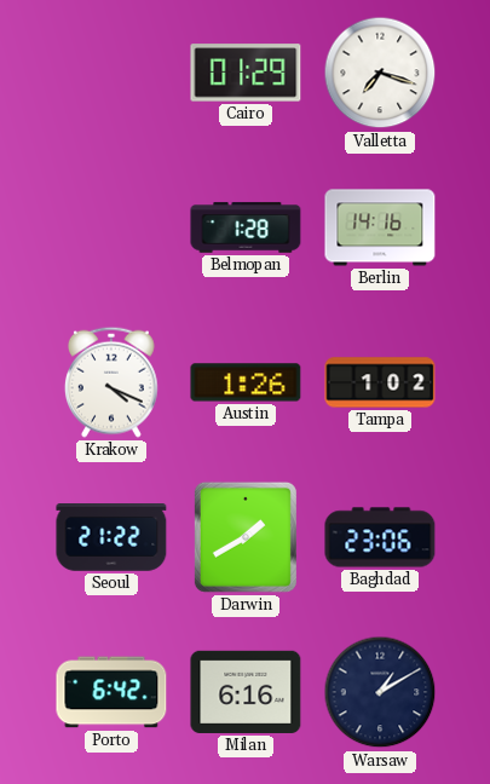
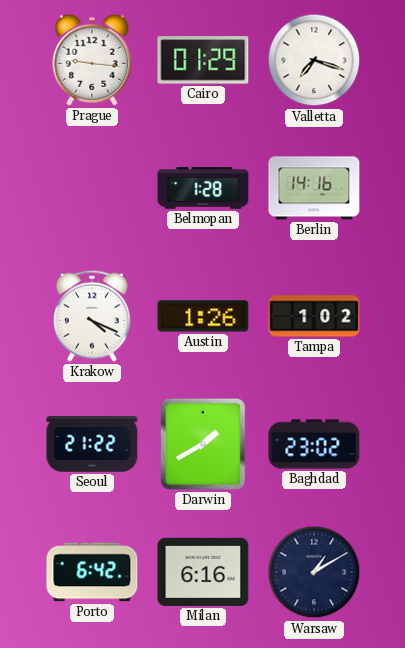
Prague: none -> 9:16 (92, 60)
Baghdad: 23:06 -> 23:02 (314, 444)
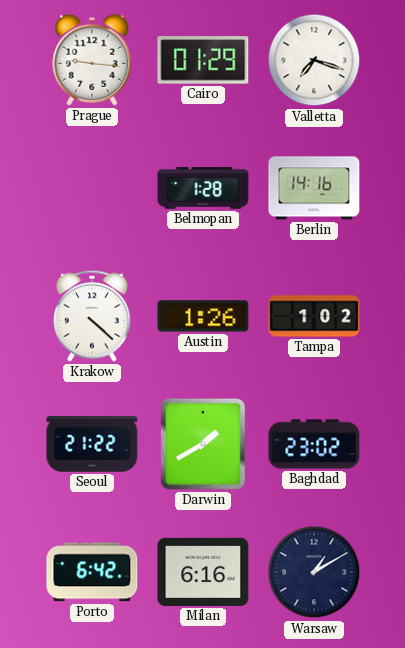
Krakow: 4:19 -> 4:22 (92, 316)
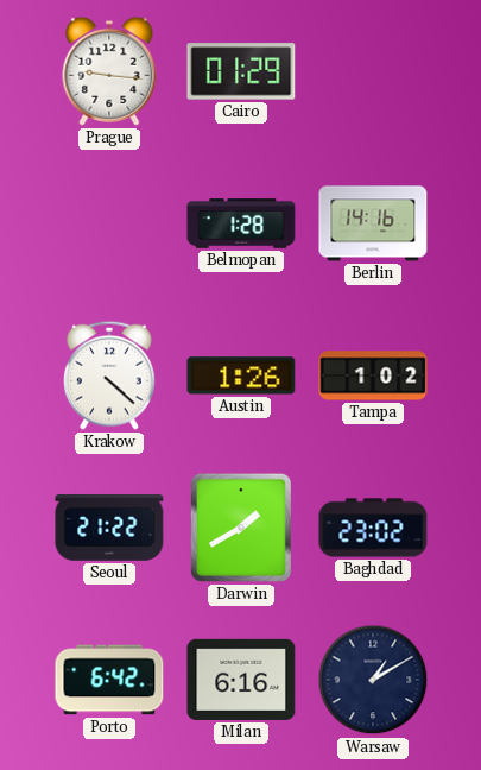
Valletta: 7:18 -> none (314, 60)
